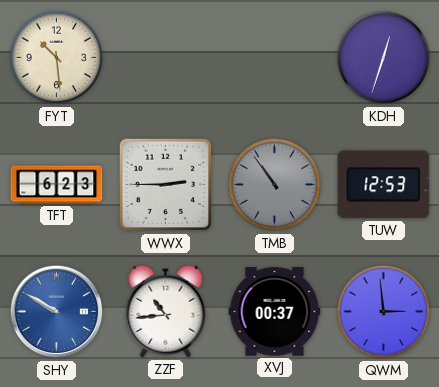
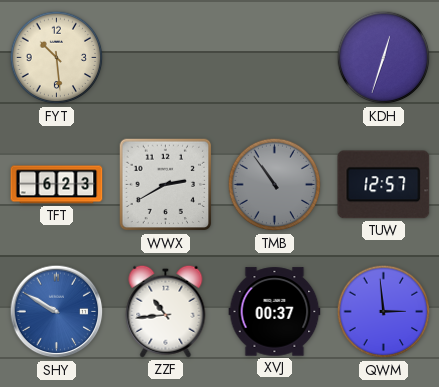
WWX: 2:45 -> 2:40 (166, 185)
TUW: 12:53 -> 12:57 (384, 185)
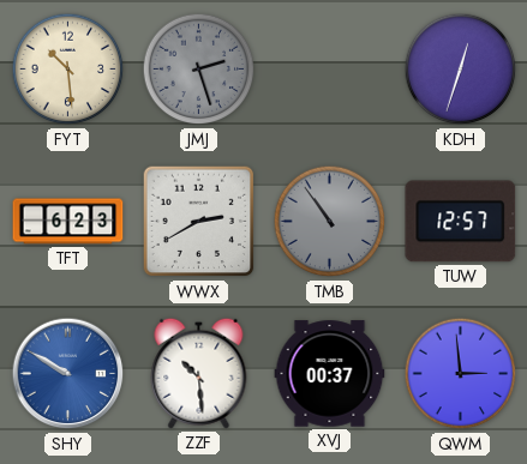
JMJ: none -> 2:27 (199, 70)
ZZF: 10:44 -> 10:29 (199, 373)
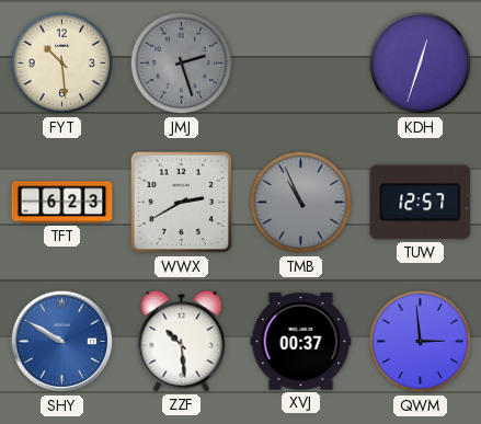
TMB: 10:54 -> 10:56 (301, 203)
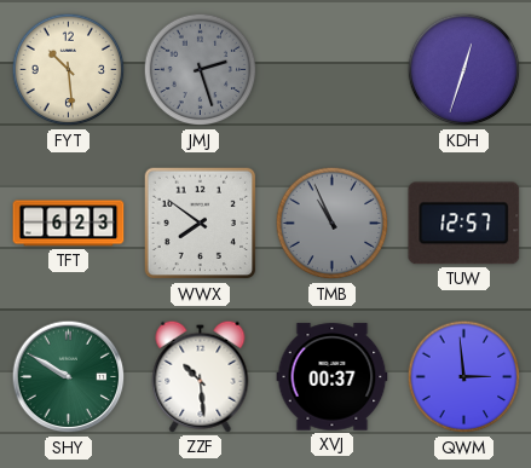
WWX: 2:40 -> 7:51 (201, 224)
SHY dial: blue -> green (69, 377)
